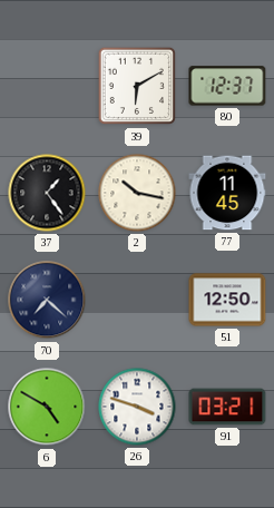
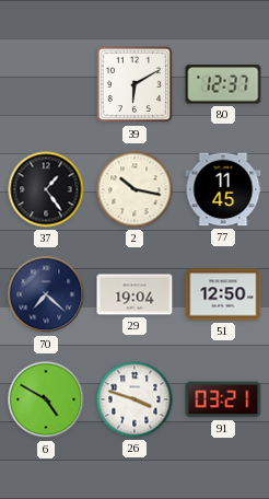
29: none -> 19:04 (134, 294)
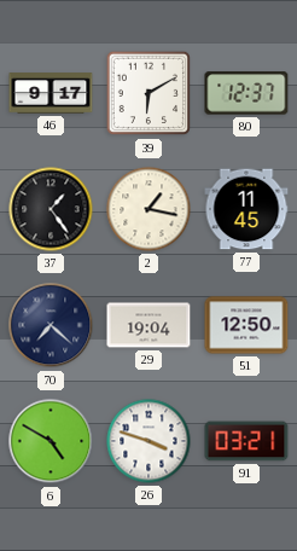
46: none -> 9:17 (51, 93)
2: 10:17 -> 1:17 (148, 209)
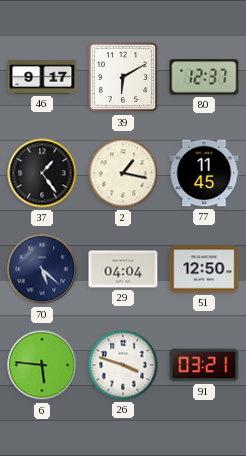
70: 7:22 -> 5:22 (42, 269)
29: 19:04 -> 04:04 (123, 269)
6: 4:50 -> 5:46 (42, 365)
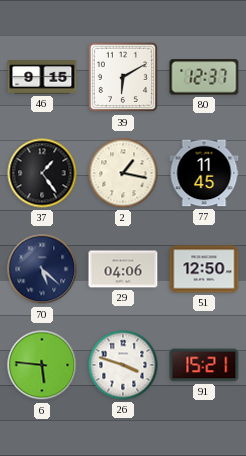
46: 9:17 -> 9:15 (42, 77)
29: 04:04 -> 04:06 (123, 269)
91: 03:21 -> 15:21 (204, 365)
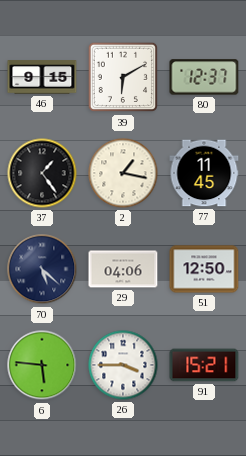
26: 3:48 -> 3:45 (123, 365)
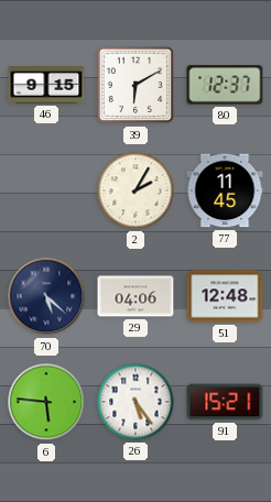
37: 1:24 -> none (42, 173)
2: 1:17 -> 2:05 (135, 190)
51: 12:50 -> 12:48 (225, 296)
26: 3:45 -> 5:24 (135, 402)
